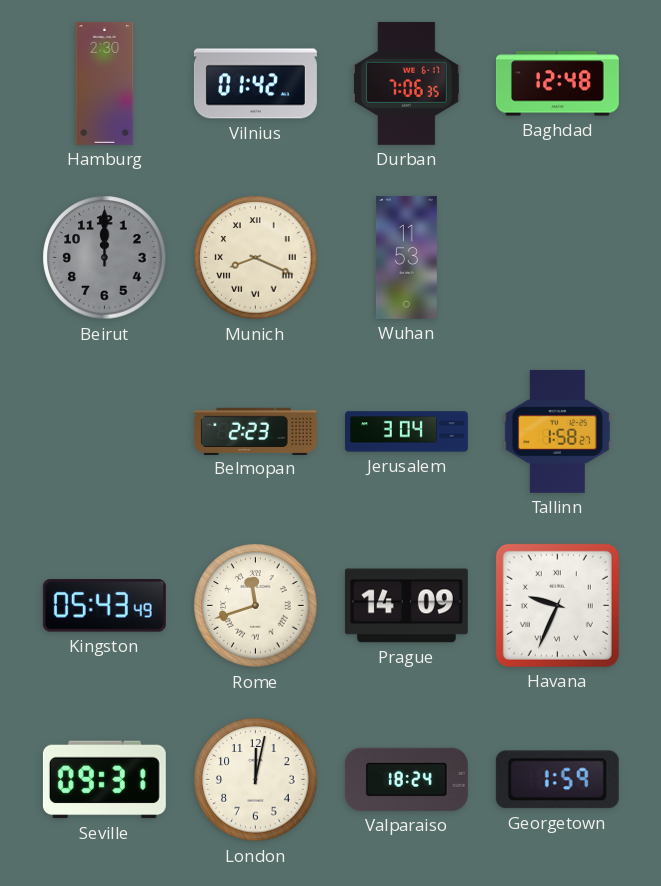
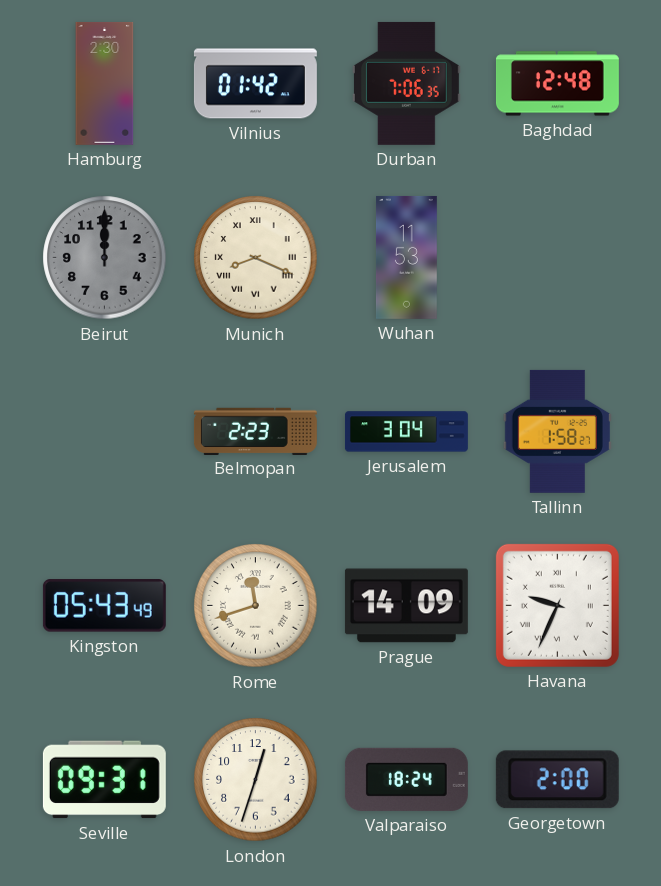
London: 12:02 -> 12:33 (256, 780)
Georgetown: 1:59 -> 2:00 (557, 780)
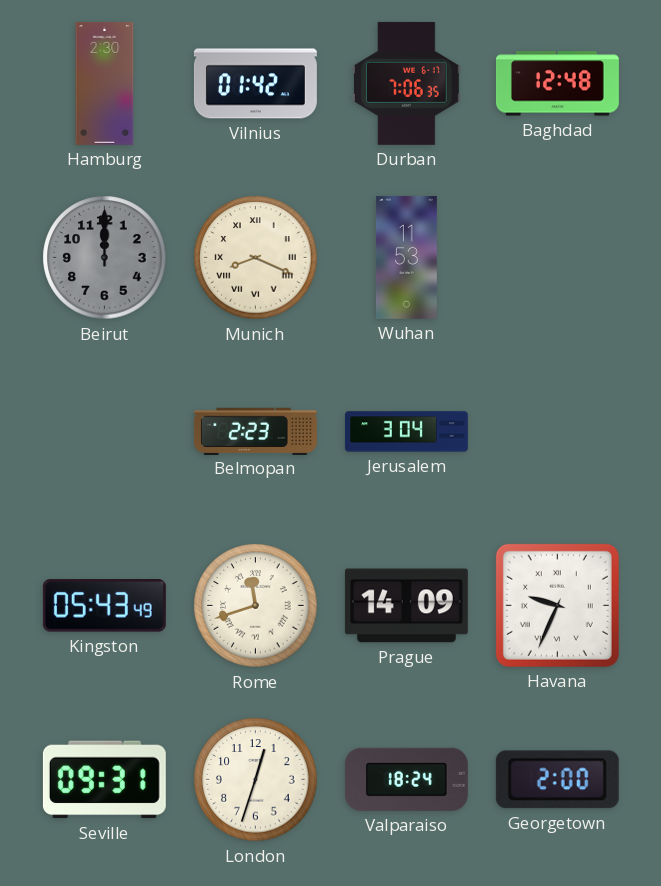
Tallinn: 1:58 -> none (557, 431)
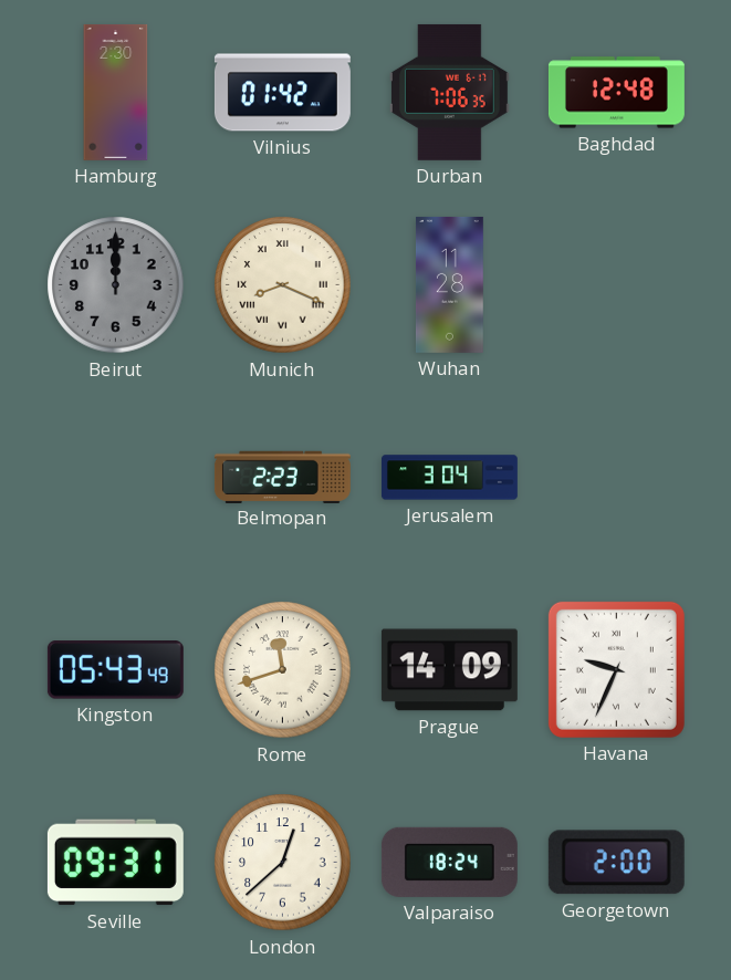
Wuhan: 11:53 -> 11:28 (450, 284)
London: 12:33 -> 12:38 (283, 863)
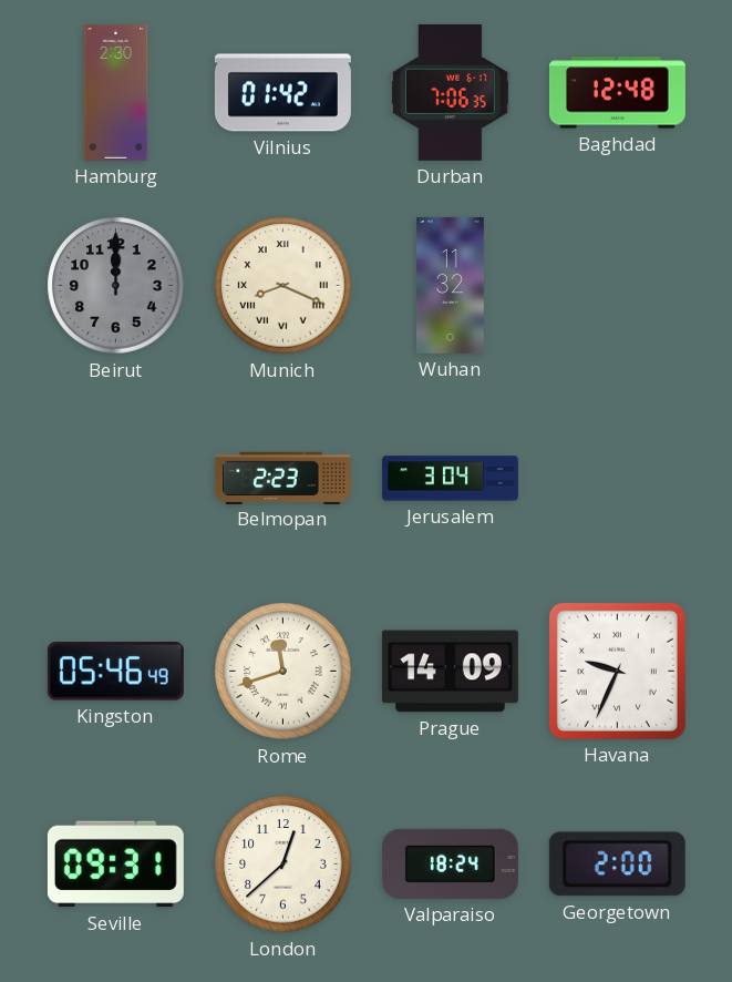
Wuhan: 11:28 -> 11:32 (451, 285)
Kingston: 05:43 -> 05:46 (115, 672)
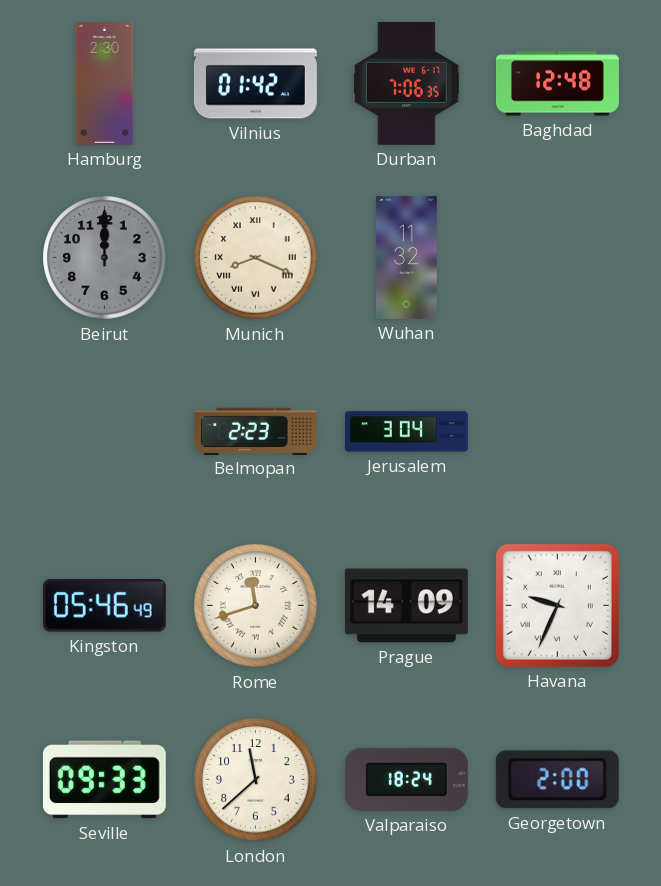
Seville: 09:31 -> 09:33 (104, 780)
London: 12:38 -> 11:38 (256, 780)
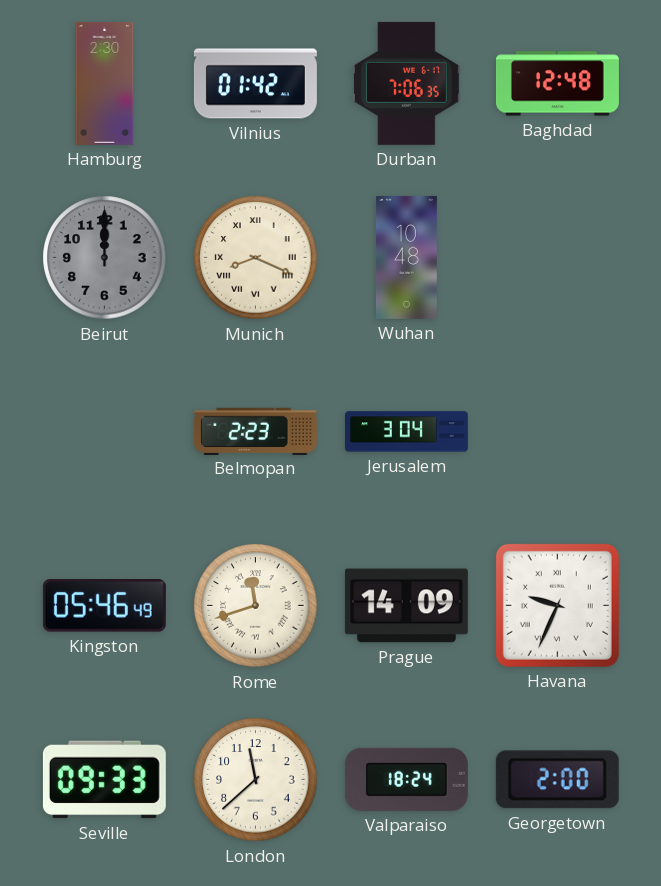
Wuhan: 11:32 -> 10:48 (407, 257)
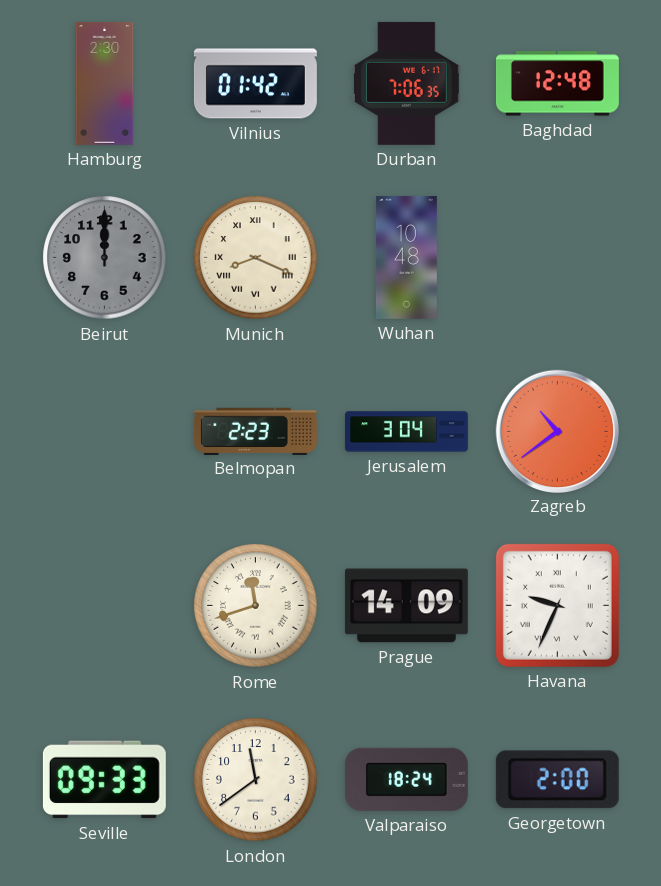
Zagreb: none -> 10:39 (557, 431)
Kingston: 05:46 -> none (104, 606)
London: 11:38 -> 11:39 (256, 780)
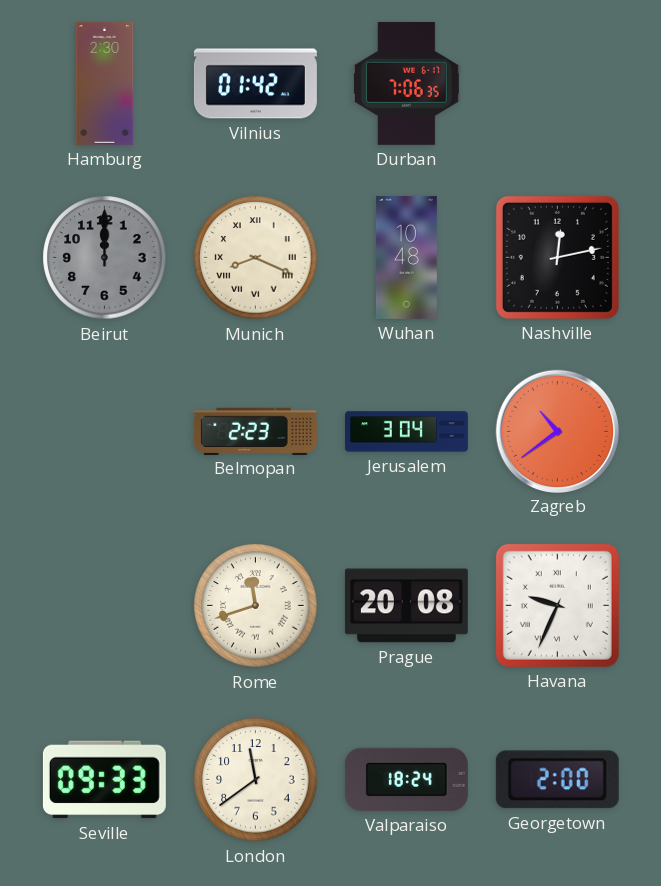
Baghdad: 12:48 -> none (557, 84)
Nashville: none -> 12:13 (557, 257)
Prague: 14:09 -> 20:08 (406, 606)
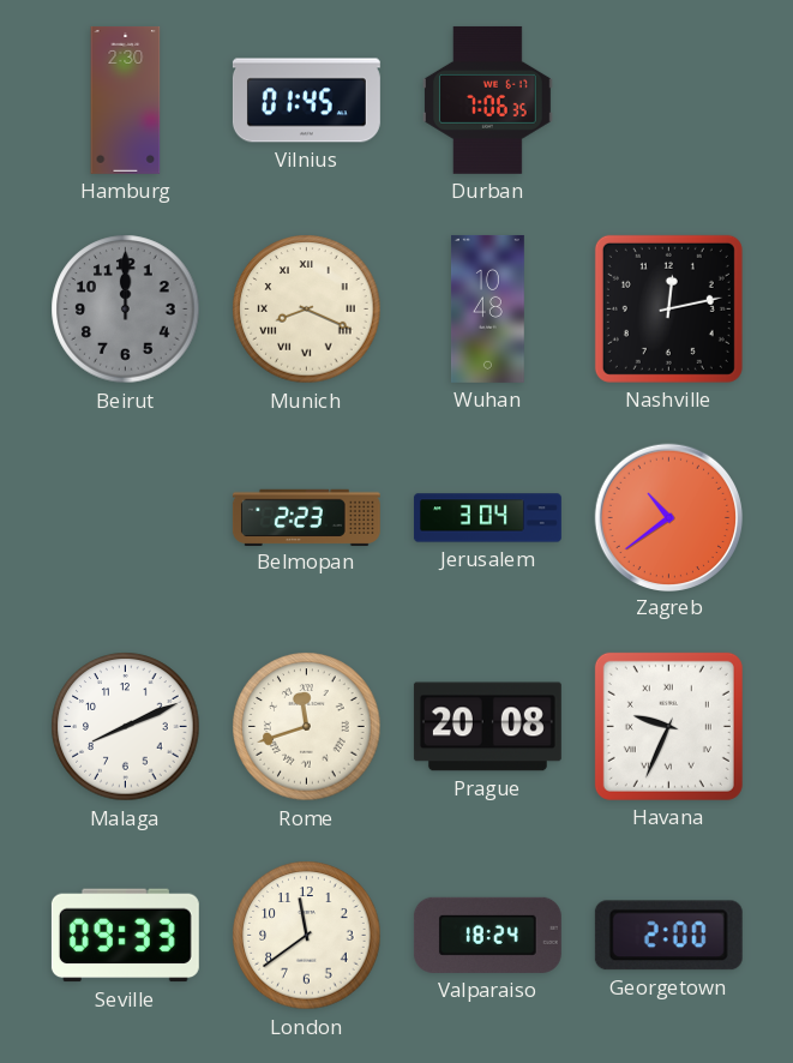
Vilnius: 01:42 -> 01:45 (306, 101)
Malaga: none -> 8:11 (126, 727)
